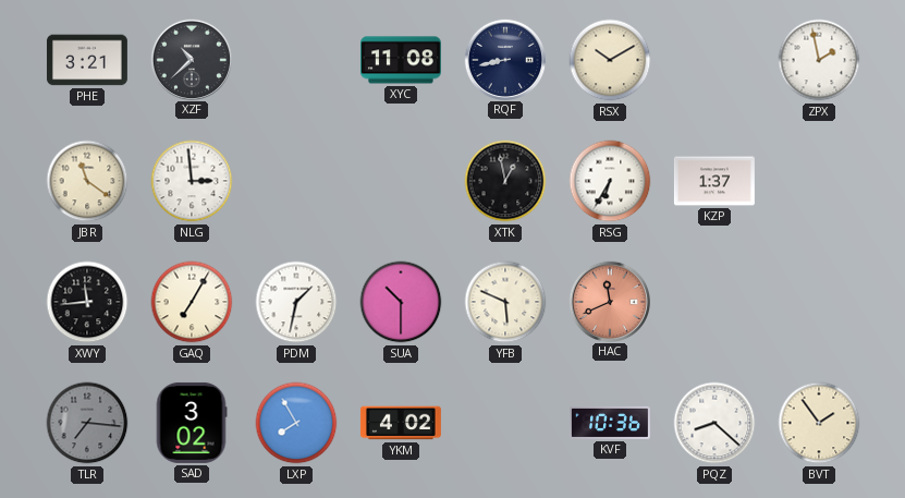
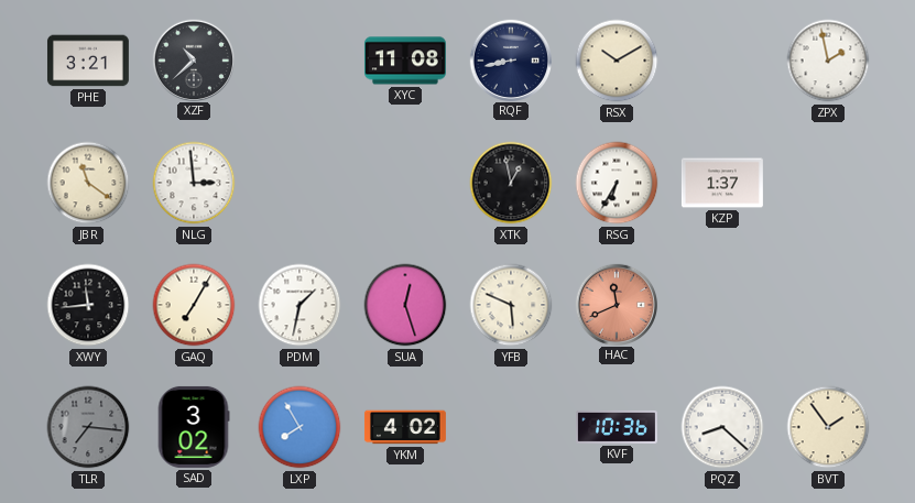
SUA: 10:30 -> 12:27 (405, 305)
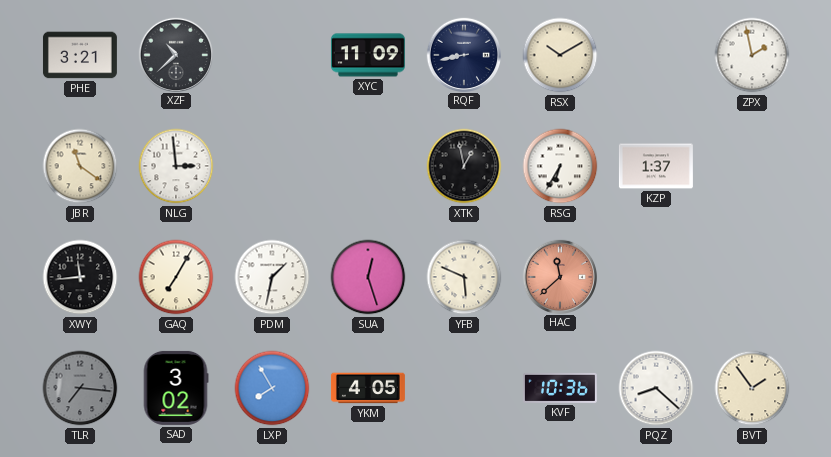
XYC: 11:08 -> 11:09 (368, 55)
HAC: 11:41 -> 11:38 (559, 276)
YKM: 4:02 -> 4:05 (368, 388)
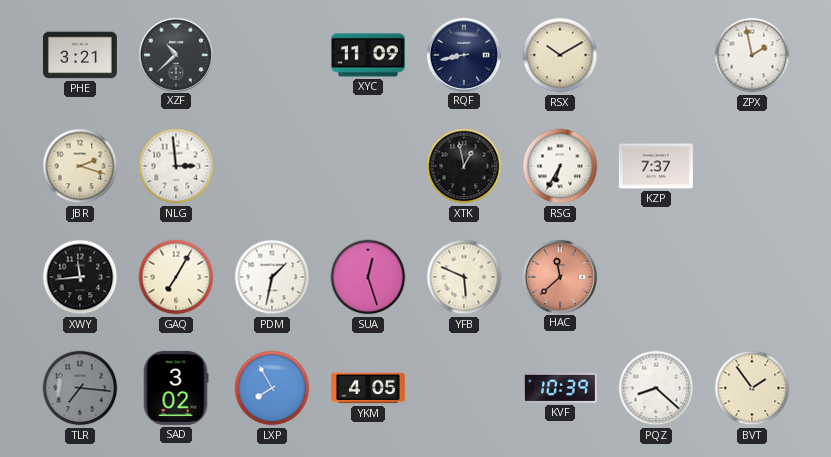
JBR: 11:21 -> 2:18 (80, 166)
KZP: 1:37 -> 7:37 (656, 166)
KVF: 10:36 -> 10:39 (560, 388)
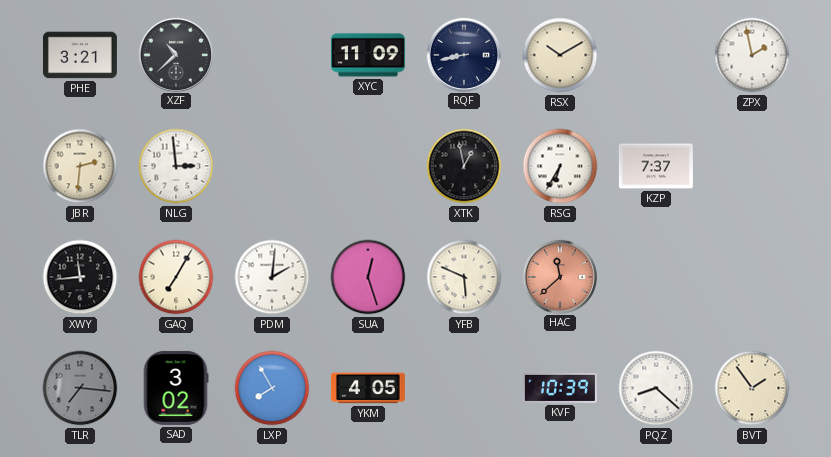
JBR: 2:18 -> 2:31 (80, 166)
PDM: 1:32 -> 2:01 (272, 277)
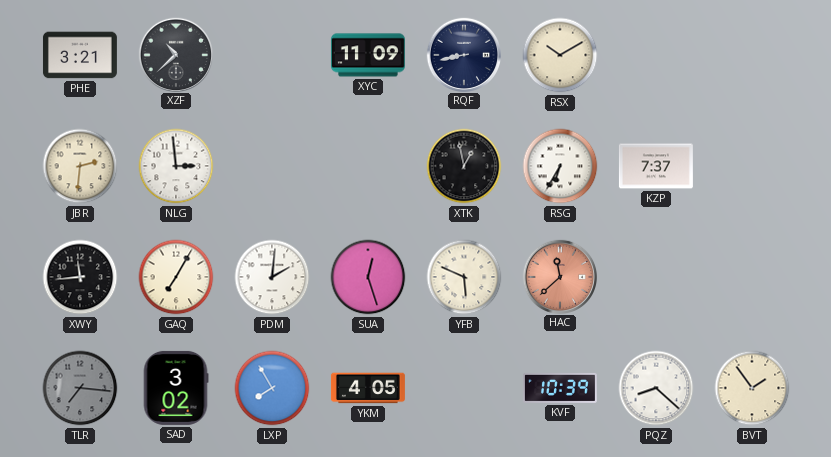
ZPX: 1:58 -> none (752, 55)
